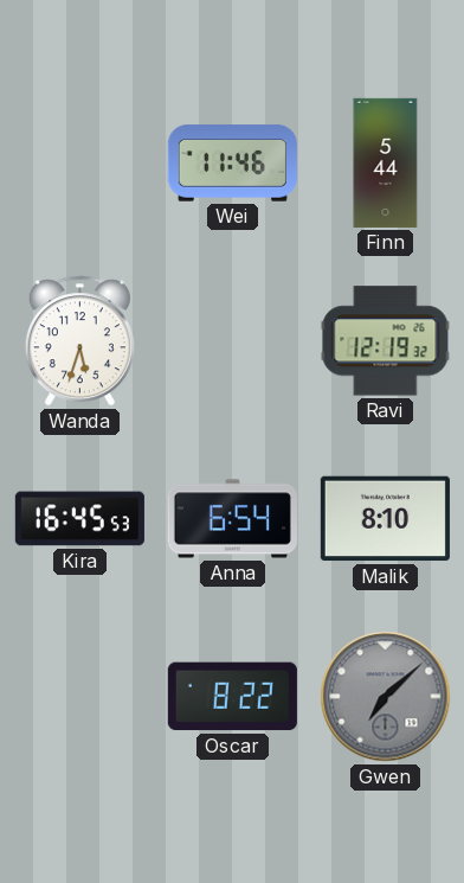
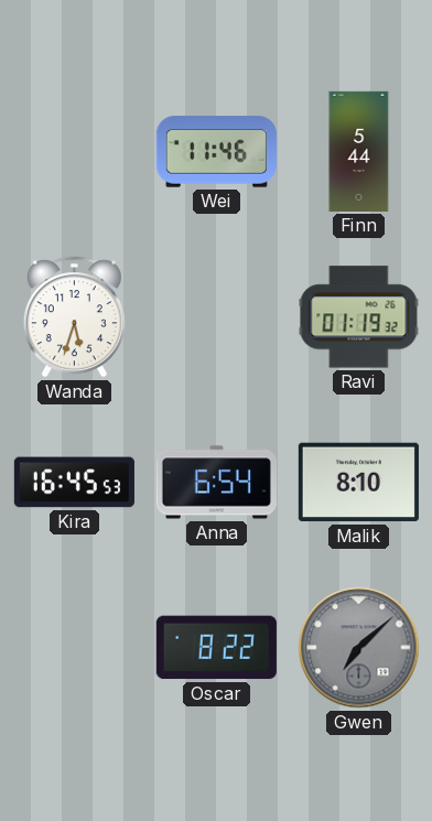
Ravi: 12:19 -> 01:19 (359, 317)
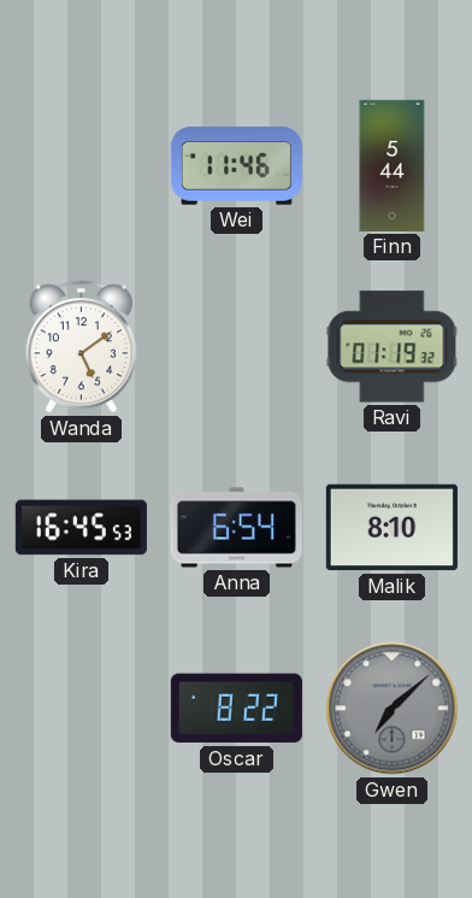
Wanda: 5:33 -> 5:09 (81, 347)
